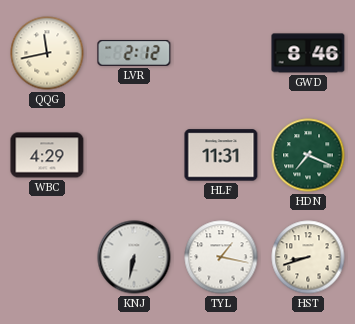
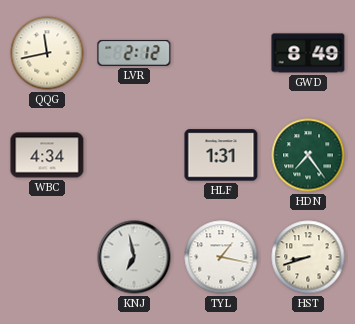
GWD: 8:46 -> 8:49 (308, 53)
WBC: 4:29 -> 4:34 (47, 155)
HLF: 11:31 -> 1:31 (221, 155)
HDN: 7:19 -> 7:24 (308, 155)
KNJ: 6:32 -> 6:58 (134, 257)
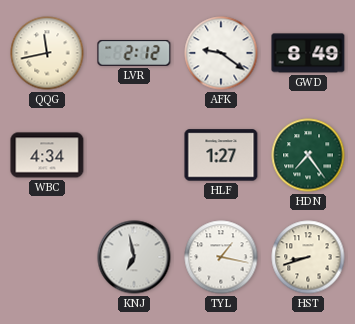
AFK: none -> 9:21 (221, 53)
HLF: 1:31 -> 1:27 (221, 155)
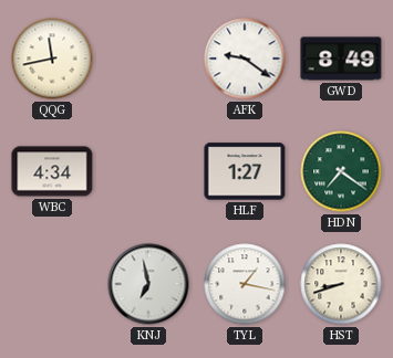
LVR: 2:12 -> none (134, 53)
HDN: 7:24 -> 7:21 (341, 171)
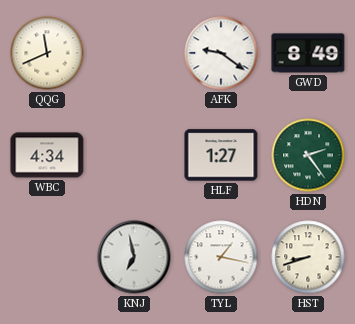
QQG: 11:43 -> 11:41 (47, 53)
HDN: 7:21 -> 2:24 (308, 155)
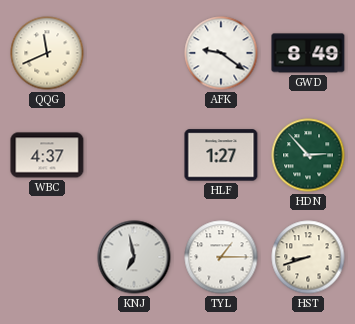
WBC: 4:34 -> 4:37 (47, 155)
HDN: 2:24 -> 2:53 (308, 155)
TYL: 1:17 -> 1:15 (221, 257)
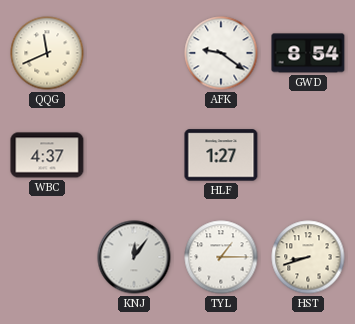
GWD: 8:49 -> 8:54 (308, 53)
HDN: 2:53 -> none (308, 155)
KNJ: 6:58 -> 12:06 (134, 257)
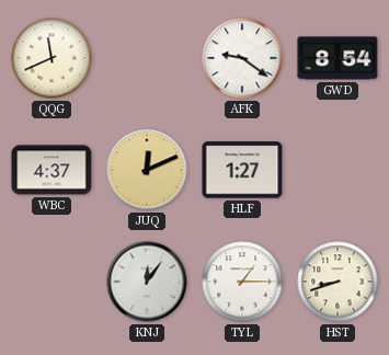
JUQ: none -> 12:11 (147, 170)
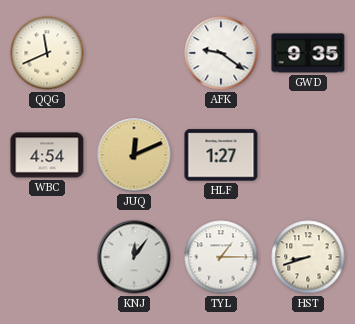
GWD: 8:54 -> 9:35 (308, 53)
WBC: 4:37 -> 4:54 (47, 155)
